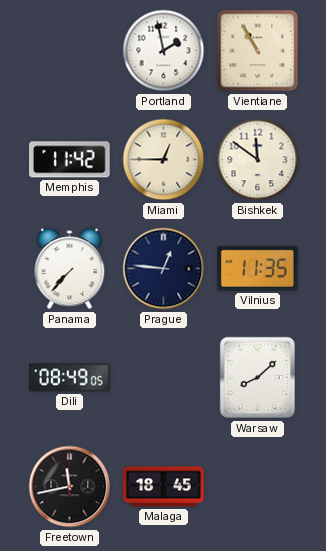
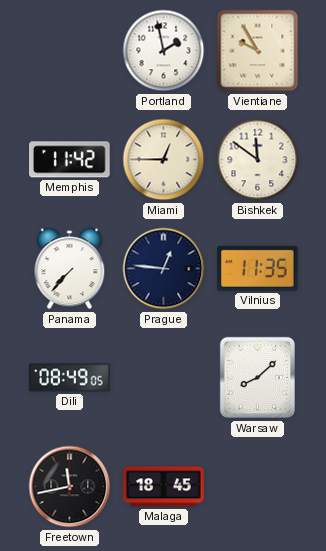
Vientiane: 10:55 -> 9:55 (258, 51)
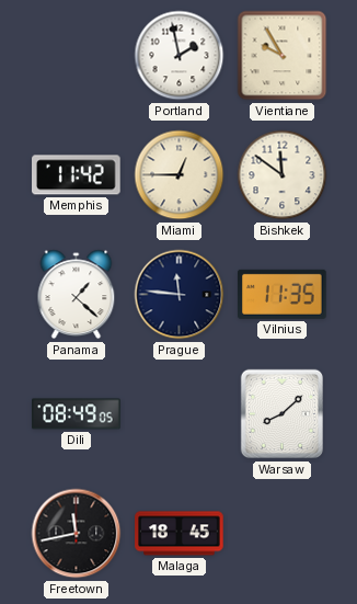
Panama: 7:37 -> 1:22 (77, 295)
Prague: 12:46 -> 11:46 (180, 295)
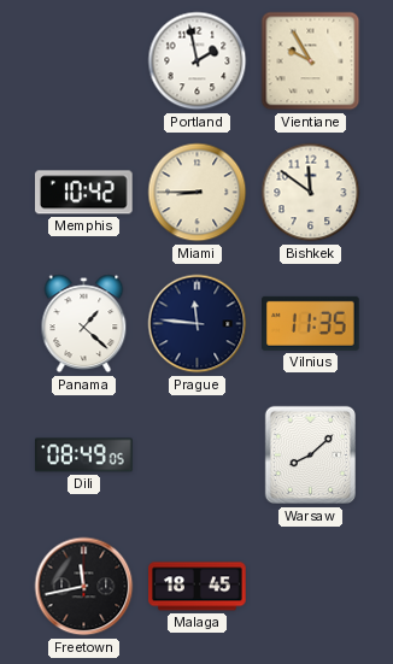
Memphis: 11:42 -> 10:42 (84, 193)
Miami: 12:45 -> 8:45 (198, 193)
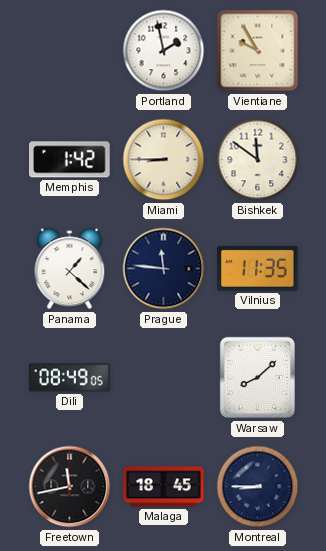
Memphis: 10:42 -> 1:42 (70, 160)
Montreal: none -> 8:45 (258, 487)
